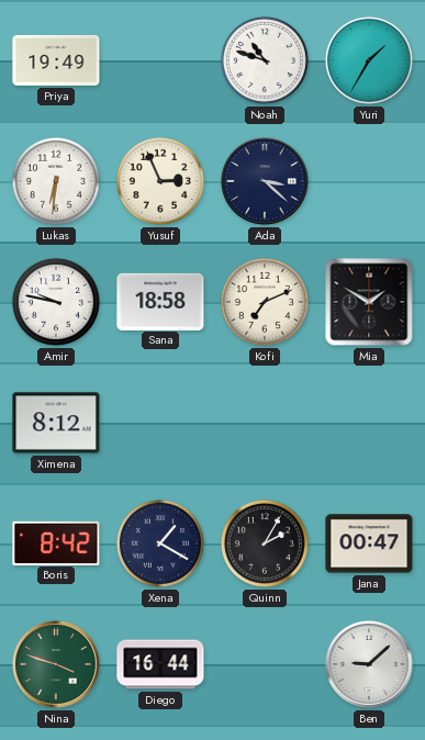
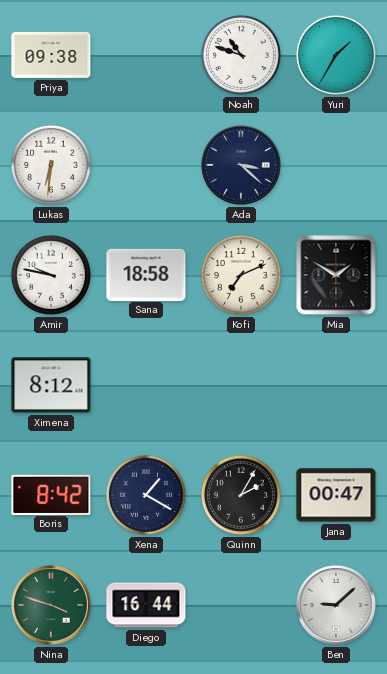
Priya: 19:49 -> 09:38 (51, 55)
Yusuf: 2:56 -> none (160, 181)
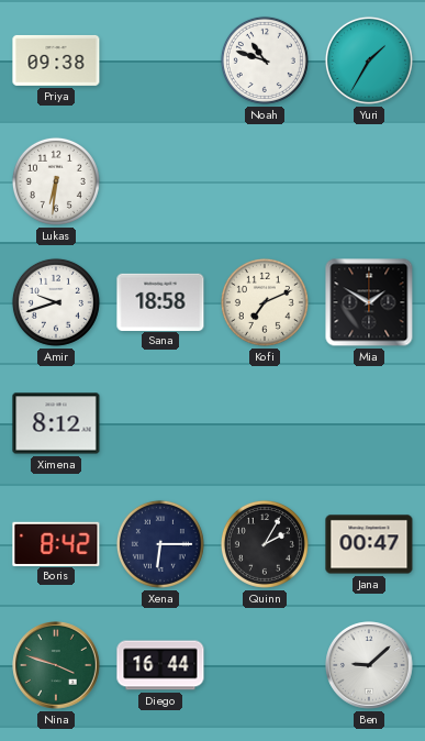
Ada: 3:22 -> none (241, 165)
Amir: 9:47 -> 9:42 (56, 302)
Xena: 1:20 -> 6:15 (160, 544)
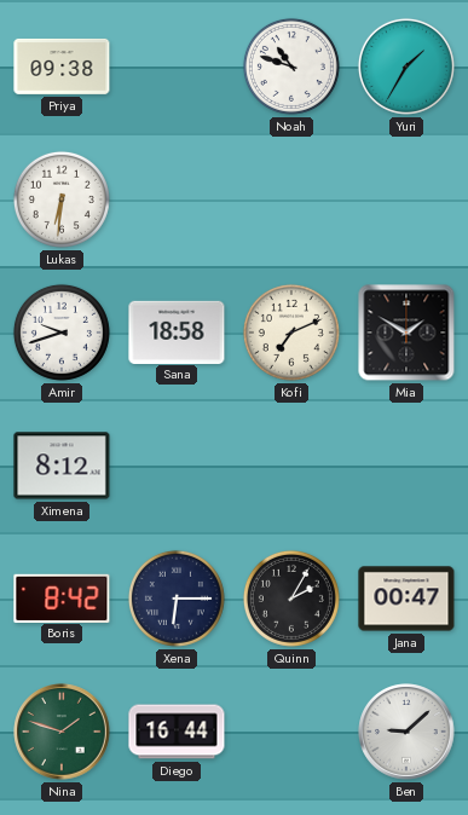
Nina: 3:48 -> 1:48 (62, 732)
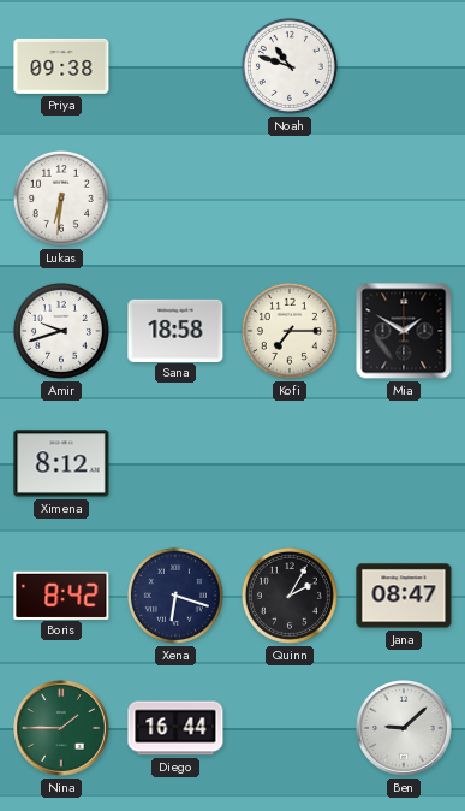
Yuri: 1:35 -> none (406, 67)
Kofi: 7:11 -> 7:15 (290, 331)
Xena: 6:15 -> 6:18 (175, 596)
Jana: 00:47 -> 08:47 (404, 596)
Nina: 1:48 -> 1:45 (61, 728)
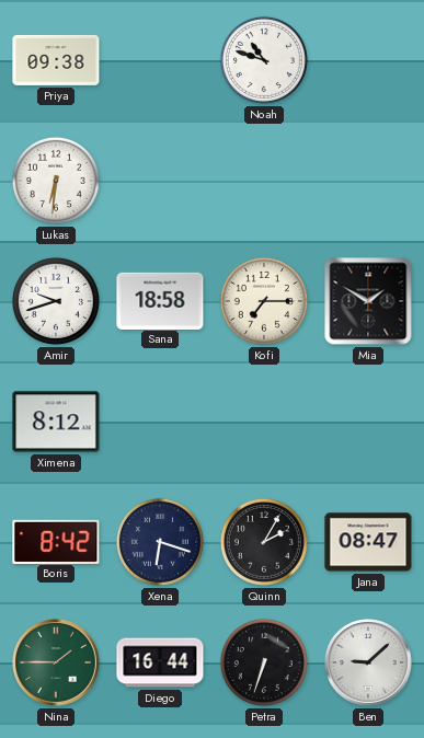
Petra: none -> 6:33 (264, 662)
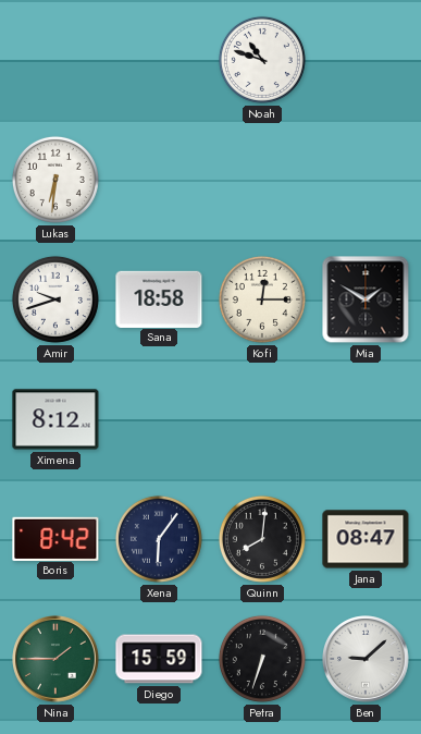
Priya: 09:38 -> none (56, 60)
Kofi: 7:15 -> 12:15 (262, 299)
Xena: 6:18 -> 6:06 (159, 539)
Quinn: 2:05 -> 8:01 (262, 539)
Diego: 16:44 -> 15:59 (159, 659)
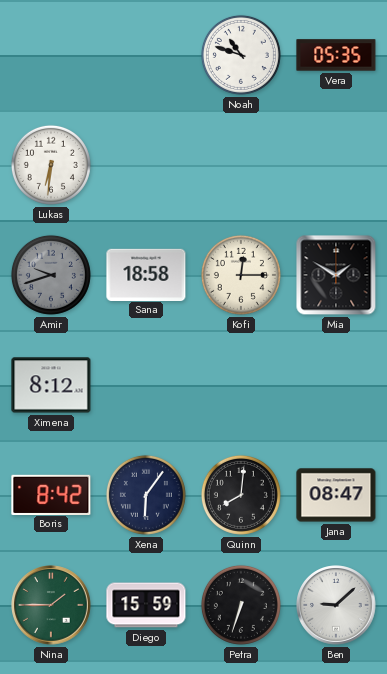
Vera: none -> 05:35 (336, 55)
Amir dial: white -> grey (51, 275)
